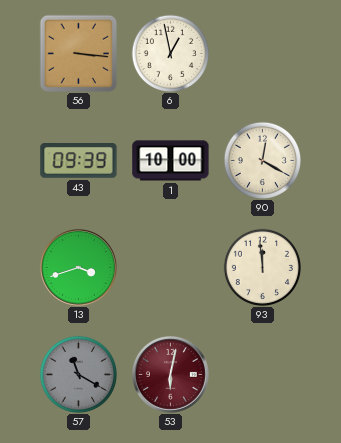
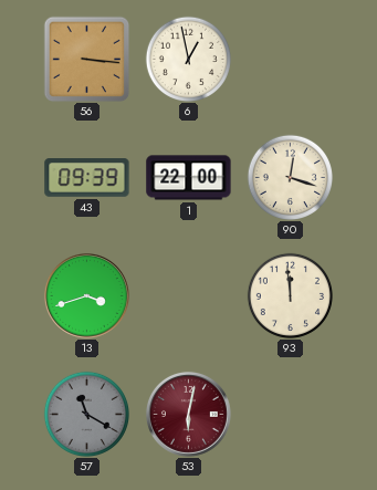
1: 10:00 -> 22:00 (189, 178)
90: 12:20 -> 12:18 (290, 177)
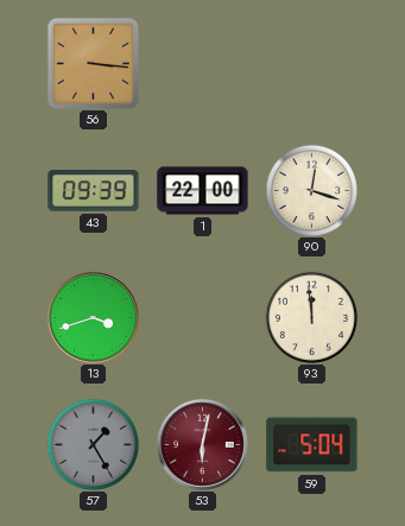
6: 12:58 -> none (188, 59)
57: 11:20 -> 1:25 (93, 444)
59: none -> 5:04 (312, 445)
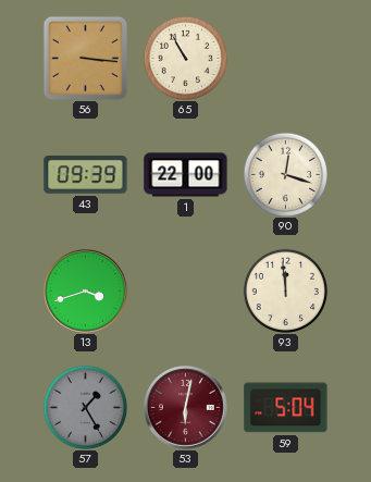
65: none -> 10:55 (185, 58)
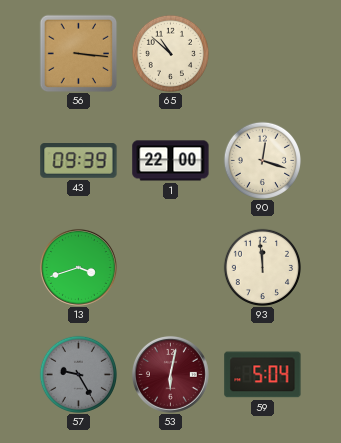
65: 10:55 -> 10:52 (170, 53)
57: 1:25 -> 9:25 (78, 374)
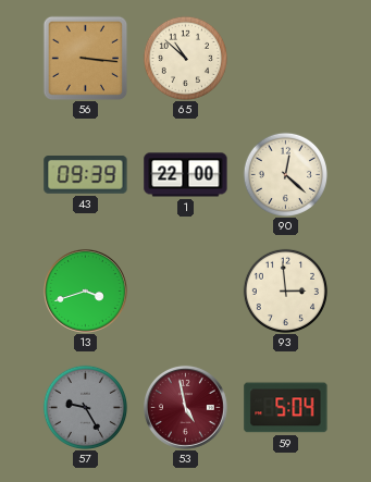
90: 12:18 -> 12:22 (285, 174)
93: 11:59 -> 2:59 (285, 291)
53: 6:02 -> 4:58 (186, 408)
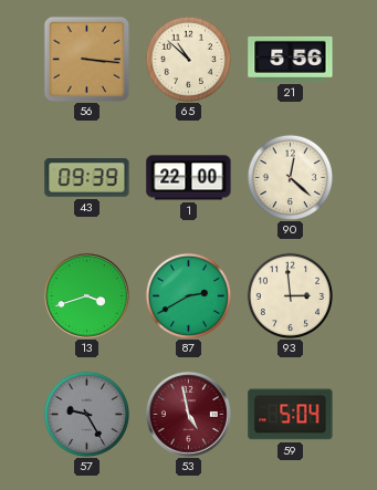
21: none -> 5:56 (291, 59)
87: none -> 2:40 (188, 295)
